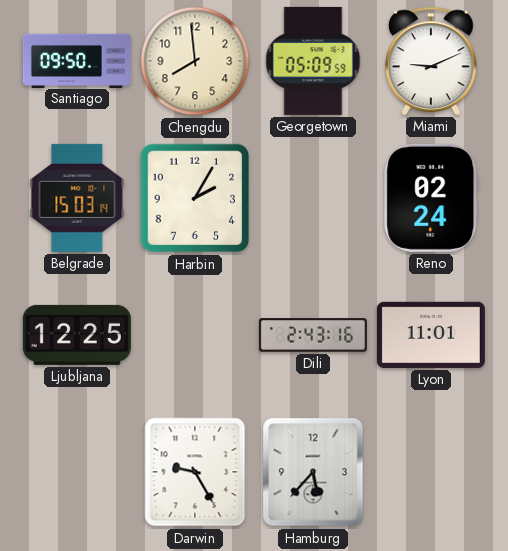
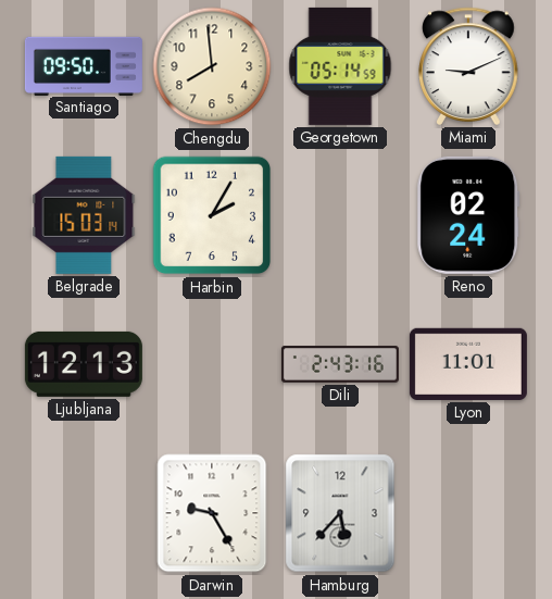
Georgetown: 05:09 -> 05:14 (340, 66)
Ljubljana: 12:25 -> 12:13 (84, 364)
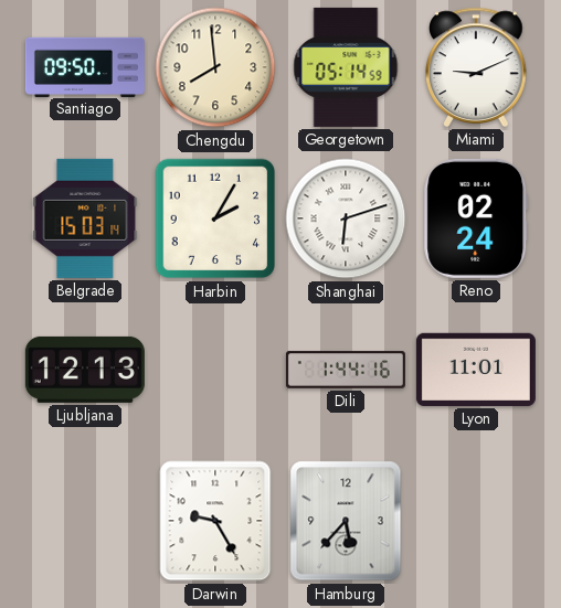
Shanghai: none -> 6:12 (346, 218)
Dili: 2:43 -> 1:44 (346, 370)
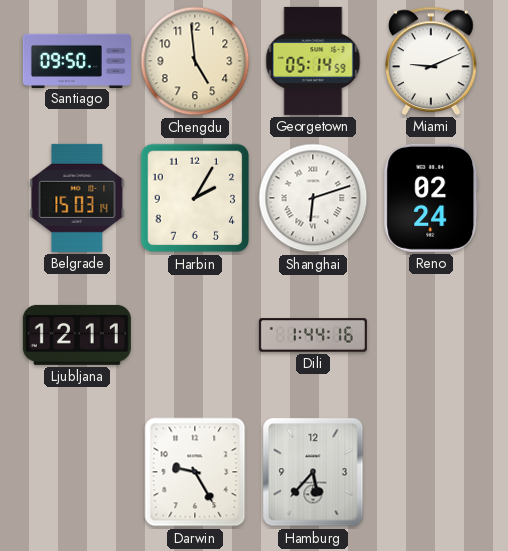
Chengdu: 7:59 -> 4:59 (195, 61)
Ljubljana: 12:13 -> 12:11 (77, 335)
Lyon: 11:01 -> none (476, 370)
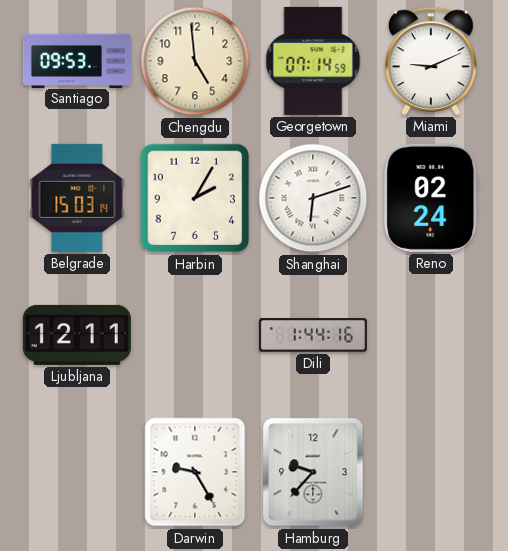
Santiago: 09:50 -> 09:53 (77, 60)
Georgetown: 05:14 -> 07:14 (313, 61)
Hamburg: 5:37 -> 9:37 (313, 472)
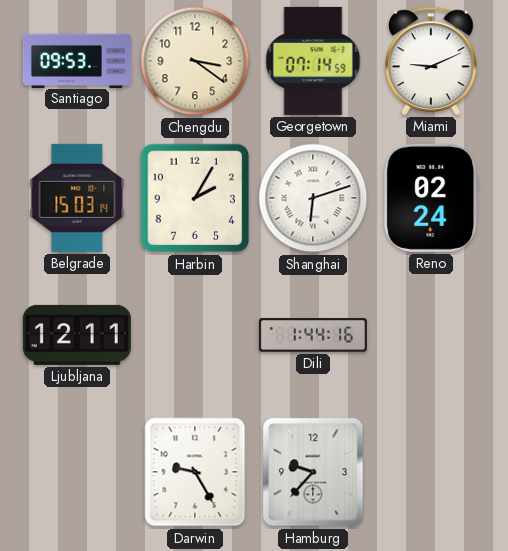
Chengdu: 4:59 -> 3:21 (195, 61)
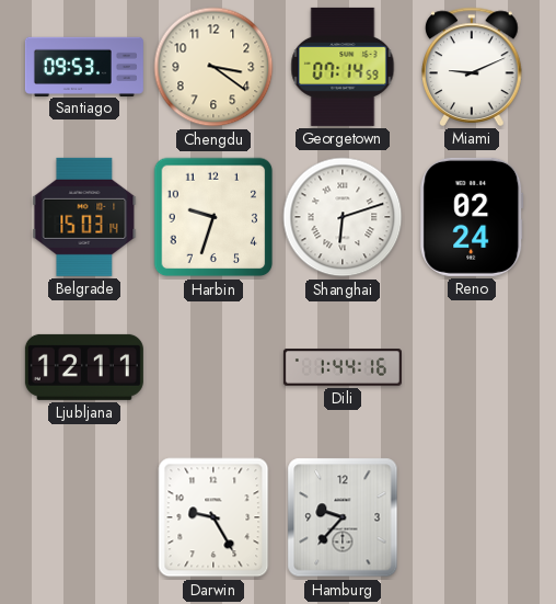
Harbin: 2:05 -> 9:33 (213, 217)
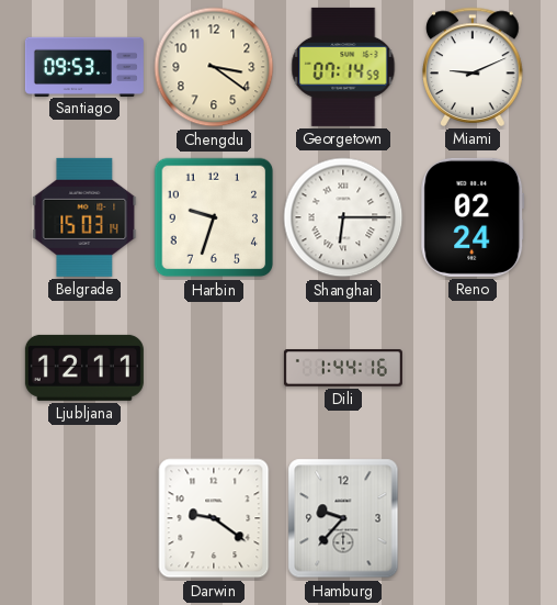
Shanghai: 6:12 -> 6:15 (343, 217)
Darwin: 9:25 -> 9:21 (214, 518)
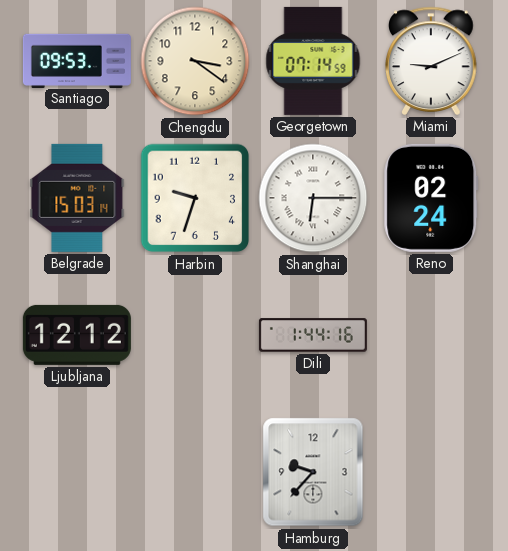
Ljubljana: 12:11 -> 12:12 (77, 335)
Darwin: 9:21 -> none (214, 518)
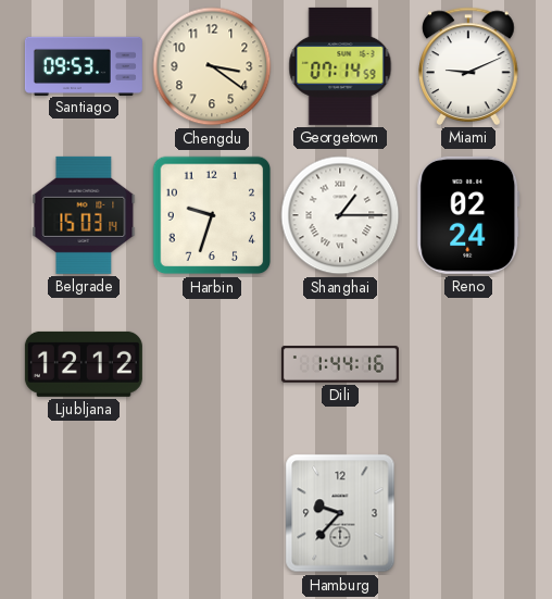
Shanghai: 6:15 -> 1:15 (340, 215)
